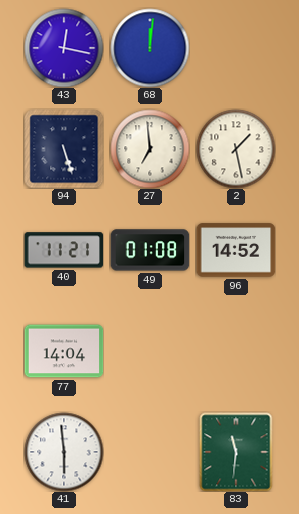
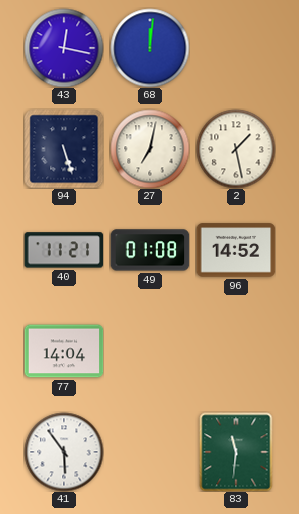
27: 6:59 -> 7:02 (150, 149)
41: 5:59 -> 5:54 (64, 452)
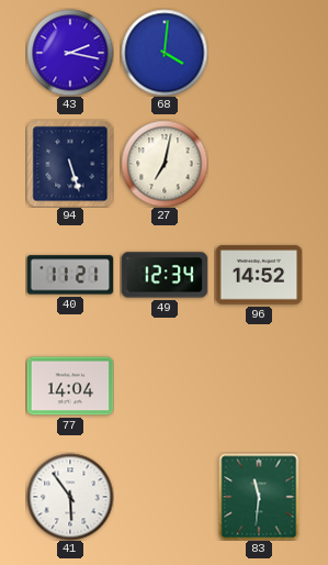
43: 12:17 -> 2:17 (70, 53)
68: 12:01 -> 4:01 (165, 53)
2: 1:28 -> none (236, 149)
49: 01:08 -> 12:34 (165, 275)
